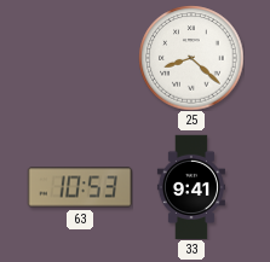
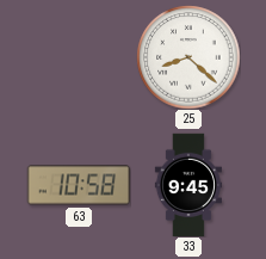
63: 10:53 -> 10:58 (78, 185)
33: 9:41 -> 9:45 (187, 185)
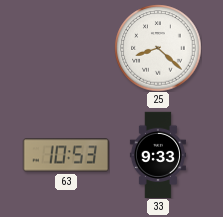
63: 10:58 -> 10:53 (65, 155)
33: 9:45 -> 9:33 (157, 155)
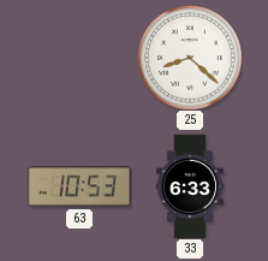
33: 9:33 -> 6:33 (189, 186)
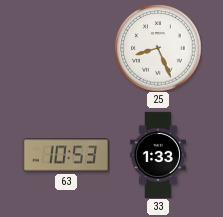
25: 8:22 -> 8:26 (158, 48)
33: 6:33 -> 1:33 (157, 155)
